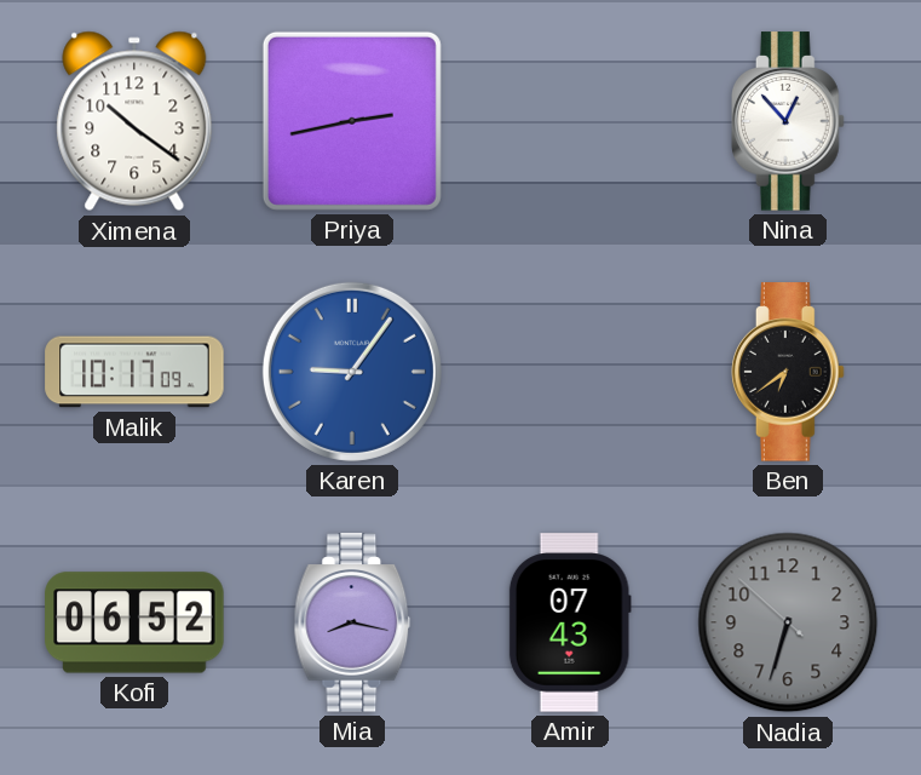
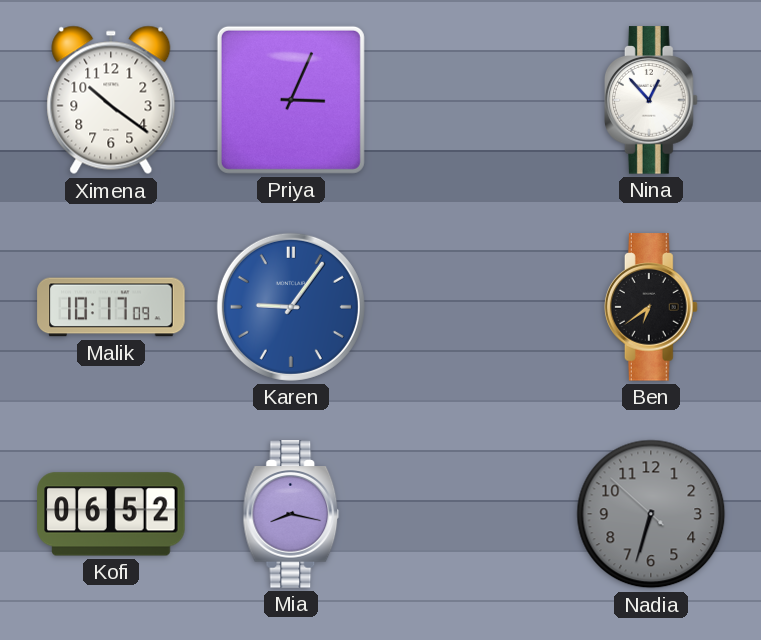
Priya: 2:43 -> 3:04 (291, 100)
Amir: 07:43 -> none (570, 622)
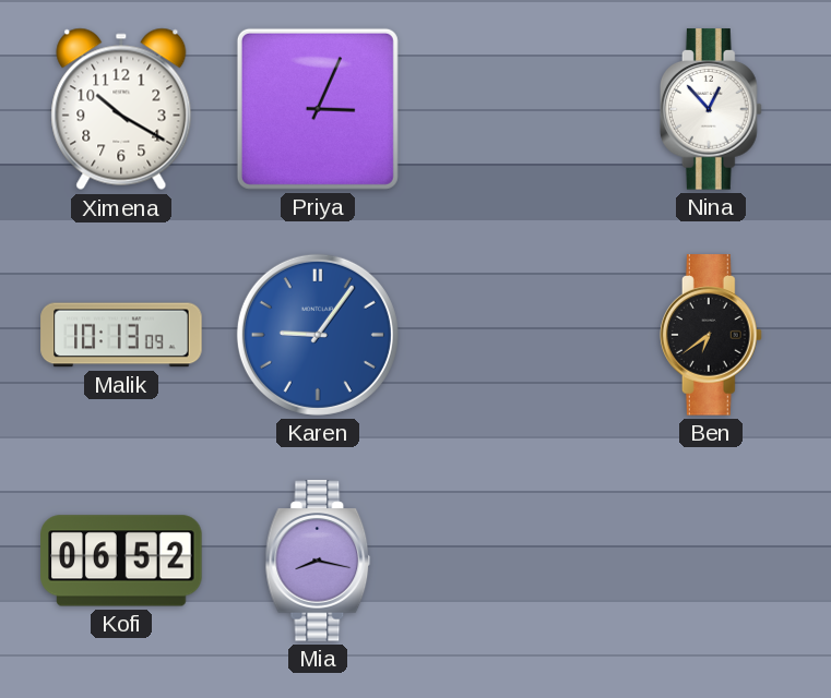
Ximena: 10:21 -> 10:20 (121, 109)
Malik: 10:17 -> 10:13 (121, 335)
Nadia: 6:32 -> none (651, 514)
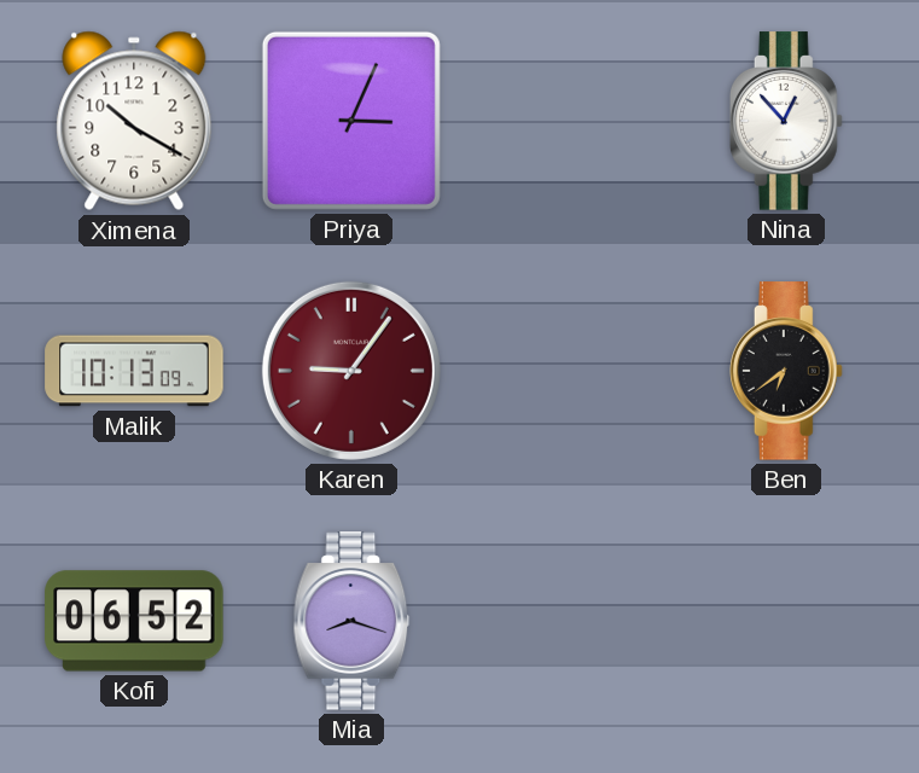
Karen dial: blue -> burgundy (351, 371)
Mia: 8:17 -> 8:18 (351, 621)
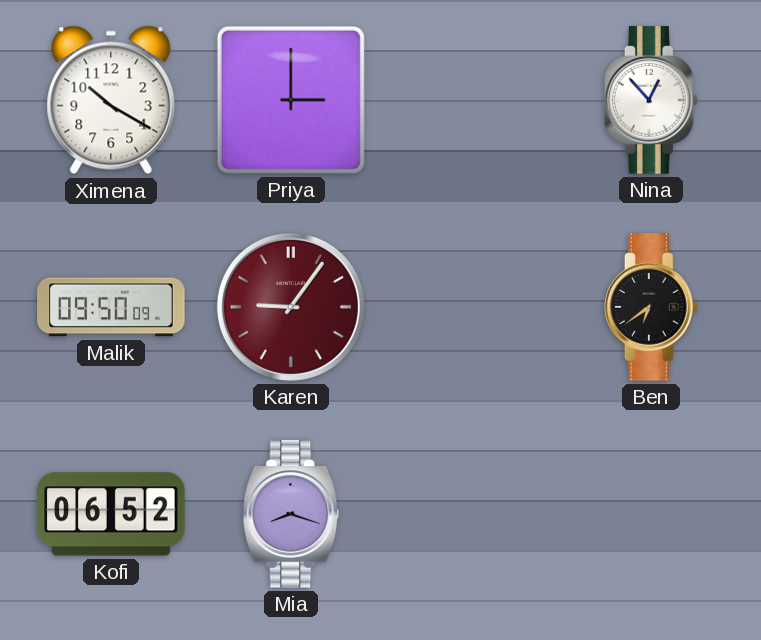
Priya: 3:04 -> 3:00 (291, 100)
Malik: 10:13 -> 09:50 (111, 307)
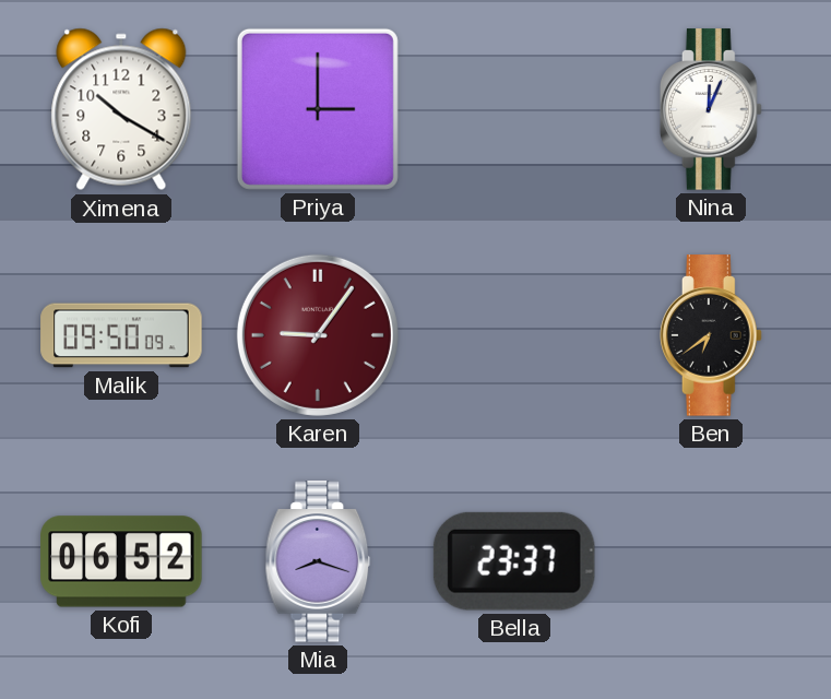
Nina: 12:53 -> 12:04 (711, 109)
Bella: none -> 23:37 (514, 561)
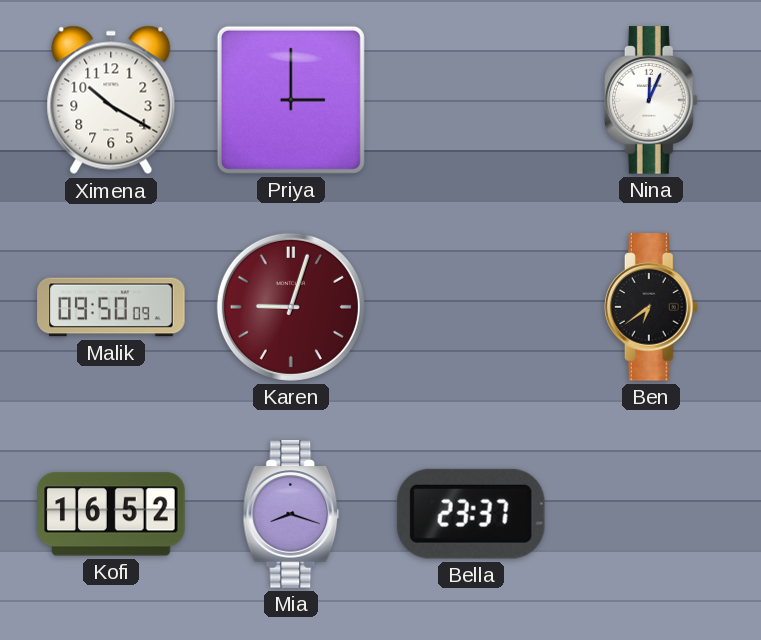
Karen: 9:06 -> 9:03 (291, 307)
Kofi: 06:52 -> 16:52 (111, 514)
